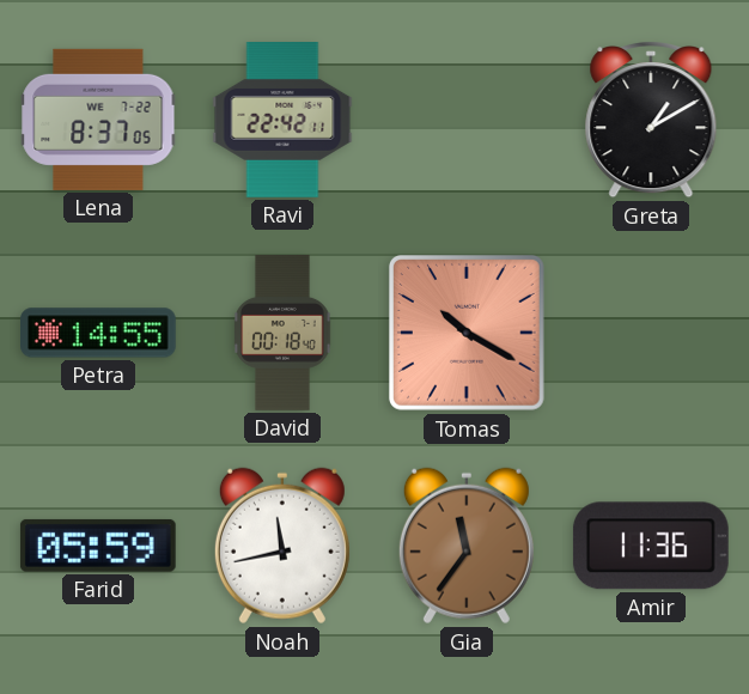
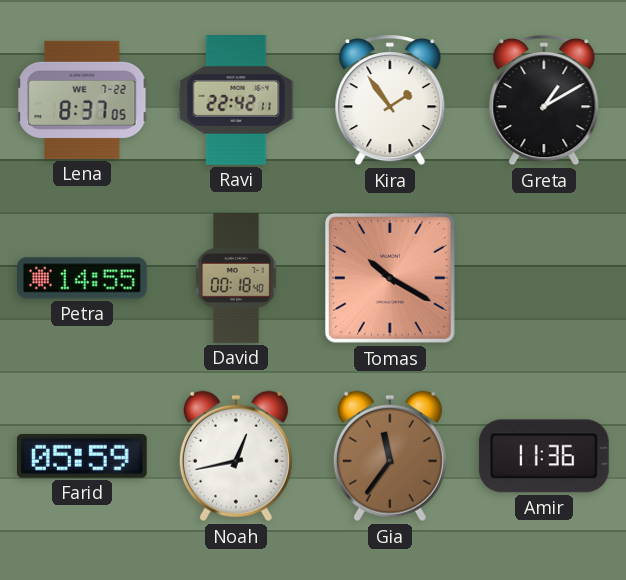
Kira: none -> 1:54 (390, 101)
Noah: 11:43 -> 12:43 (236, 456)
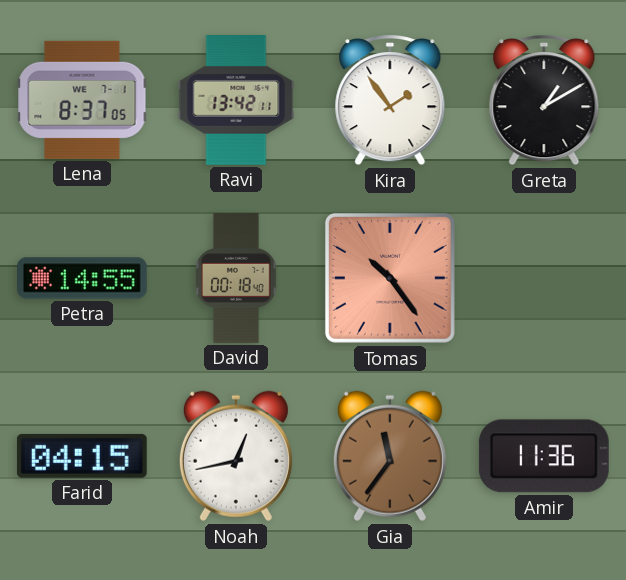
Lena date: WE 7-22 -> WE 7-1 (82, 100)
Ravi: 22:42 -> 13:42 (236, 101)
Tomas: 10:20 -> 10:24 (390, 278)
Farid: 05:59 -> 04:15 (82, 456)
